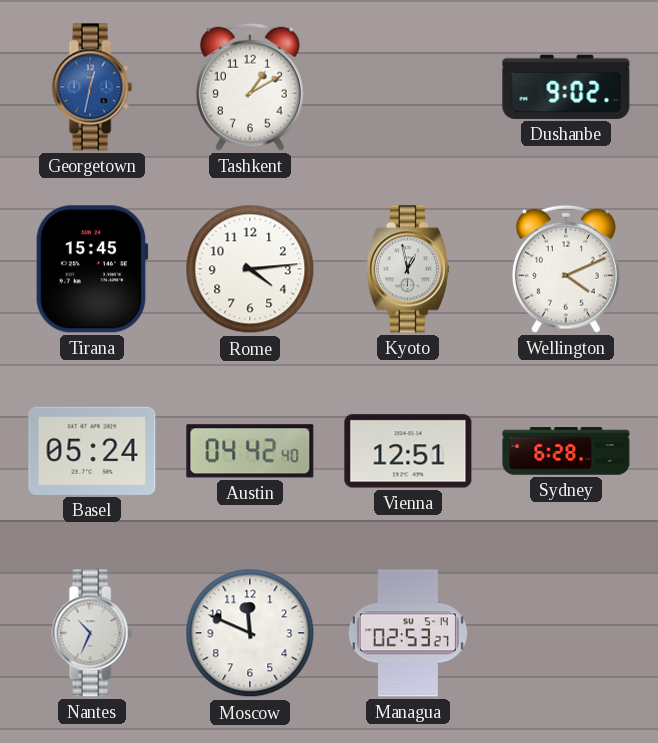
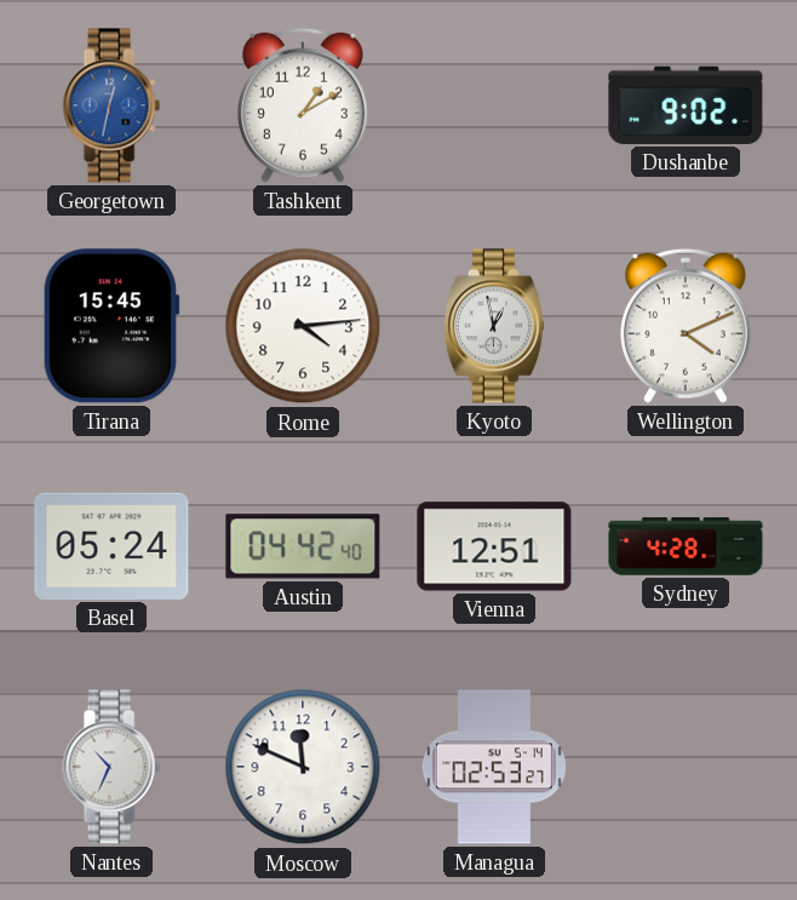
Sydney: 6:28 -> 4:28 (686, 546)
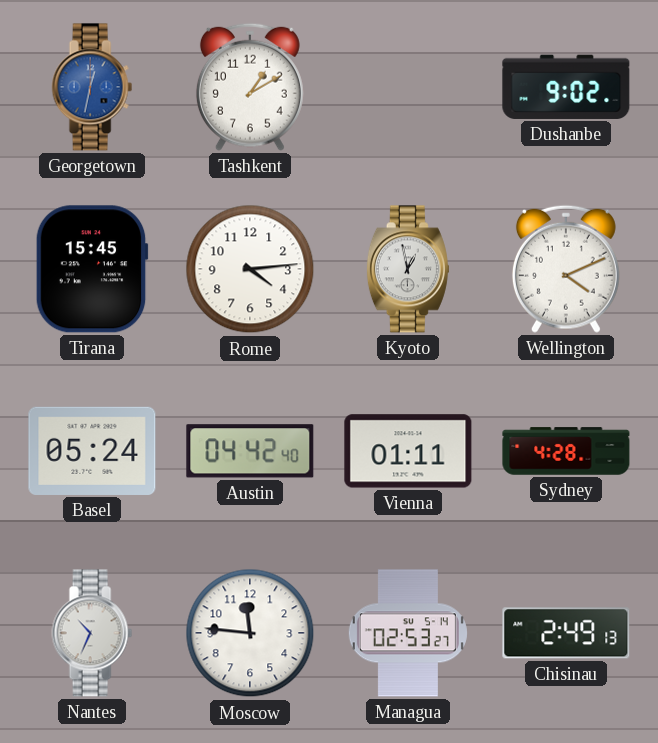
Vienna: 12:51 -> 01:11 (408, 451)
Moscow: 11:49 -> 11:46 (250, 633)
Chisinau: none -> 2:49 (566, 633)
